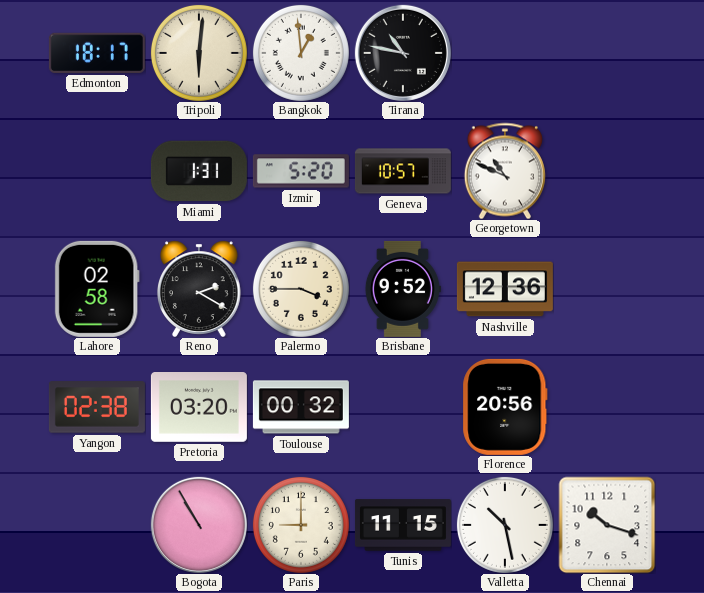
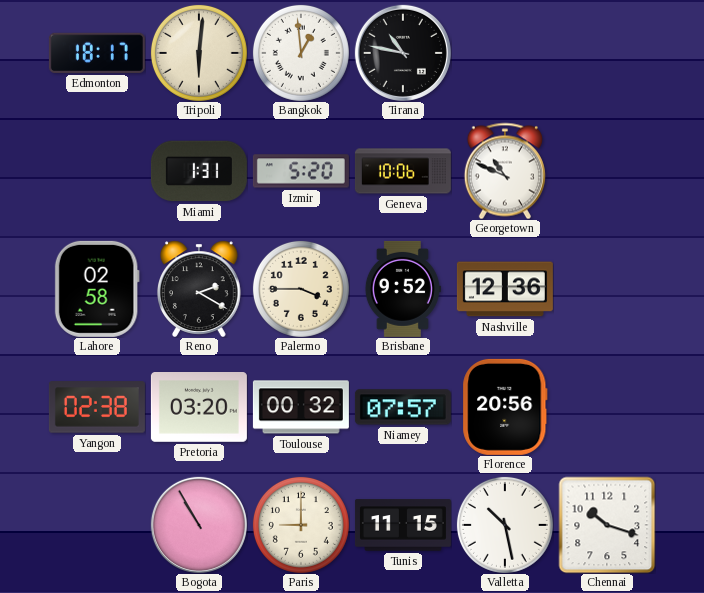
Geneva: 10:57 -> 10:06 (403, 171)
Niamey: none -> 07:57 (403, 407)
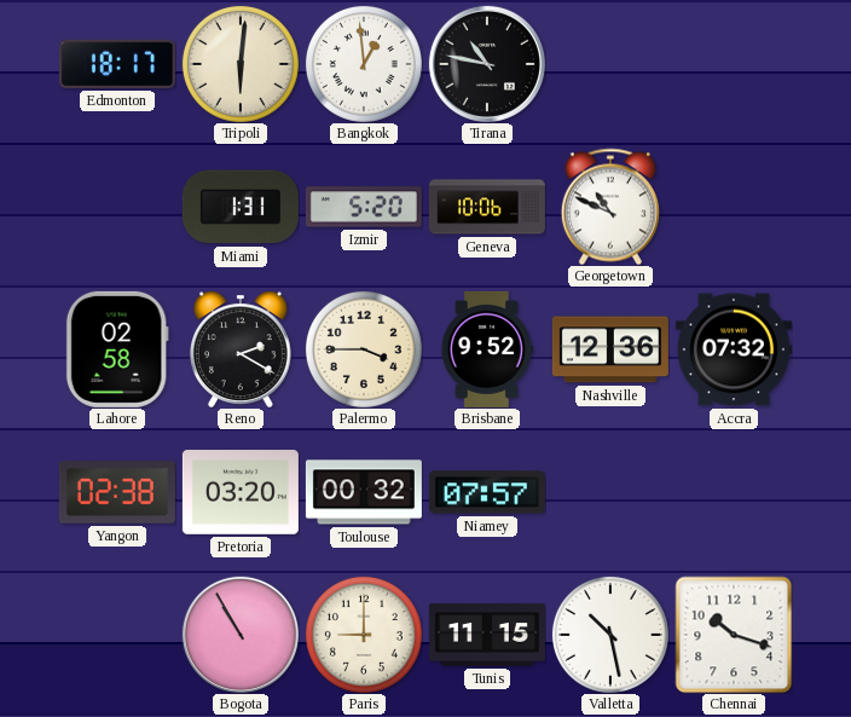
Accra: none -> 07:32 (734, 349)
Florence: 20:56 -> none (505, 407)
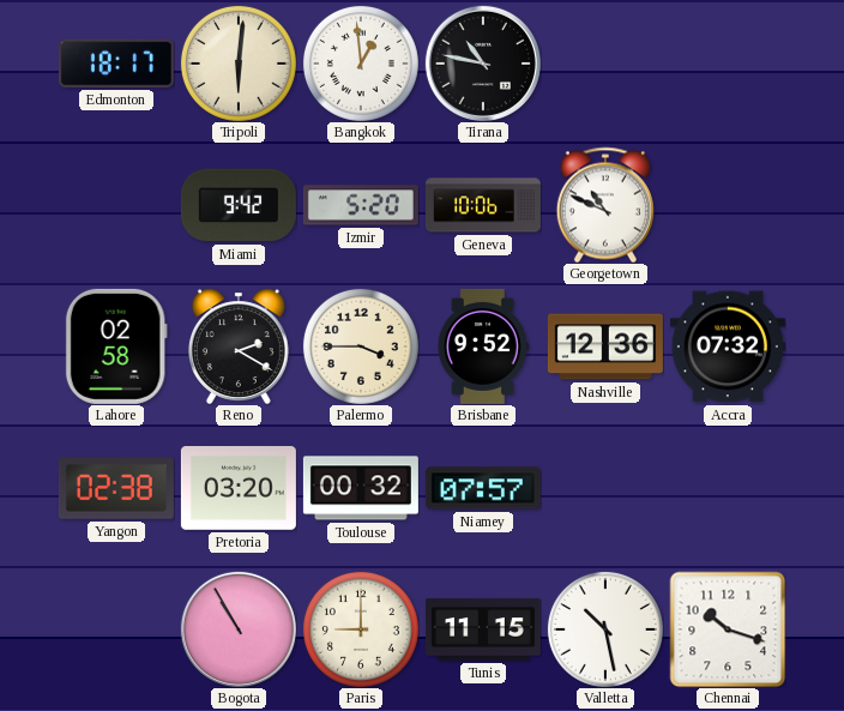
Miami: 1:31 -> 9:42 (239, 205)
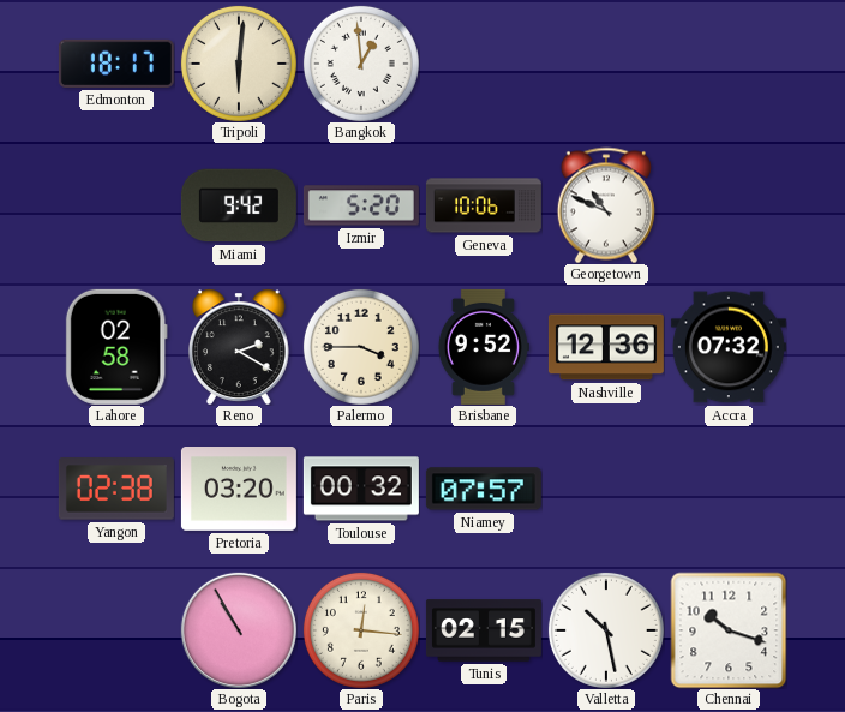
Tirana: 10:47 -> none (483, 64)
Paris: 9:00 -> 12:16 (361, 630)
Tunis: 11:15 -> 02:15 (484, 630)
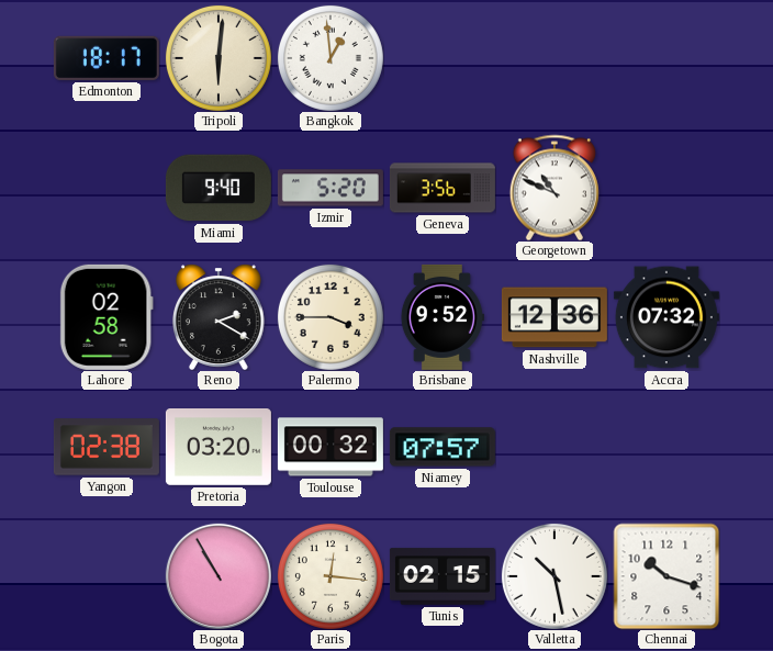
Miami: 9:42 -> 9:40 (219, 188)
Geneva: 10:06 -> 3:56 (442, 188)
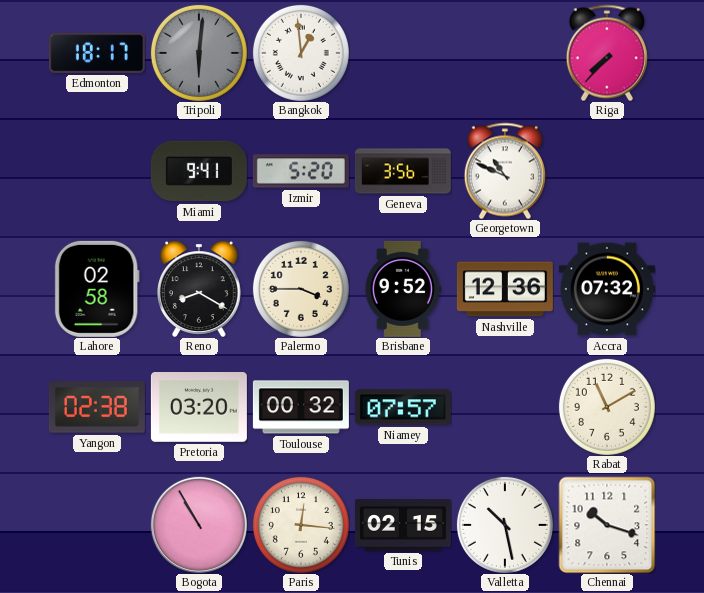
Tripoli dial: cream -> grey (199, 53)
Riga: none -> 7:37 (607, 53)
Miami: 9:40 -> 9:41 (199, 171)
Reno: 2:20 -> 8:20 (200, 289)
Rabat: none -> 11:10 (607, 407)
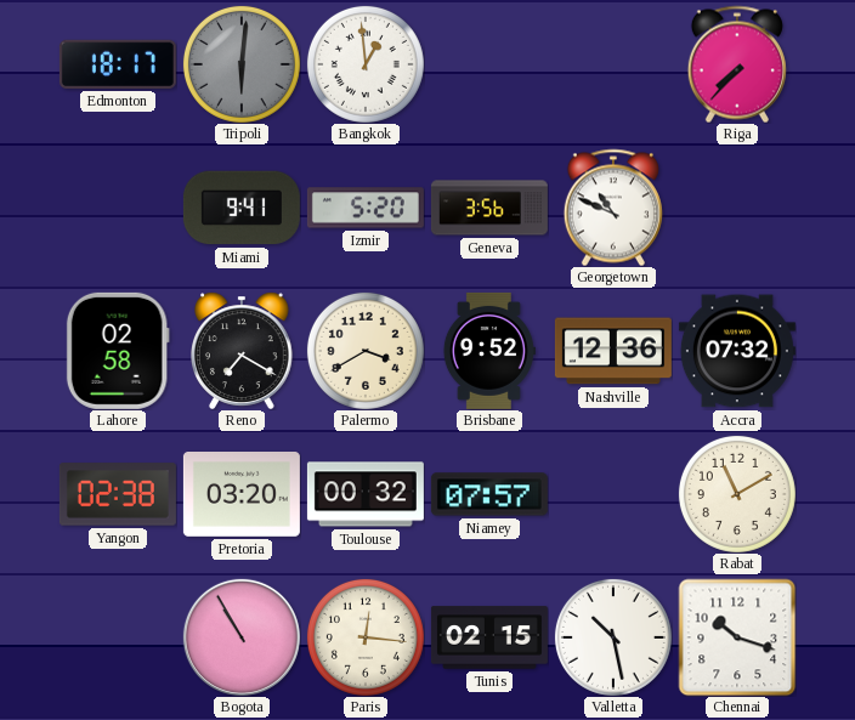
Reno: 8:20 -> 7:20 (243, 351)
Palermo: 3:45 -> 3:40 (366, 351)
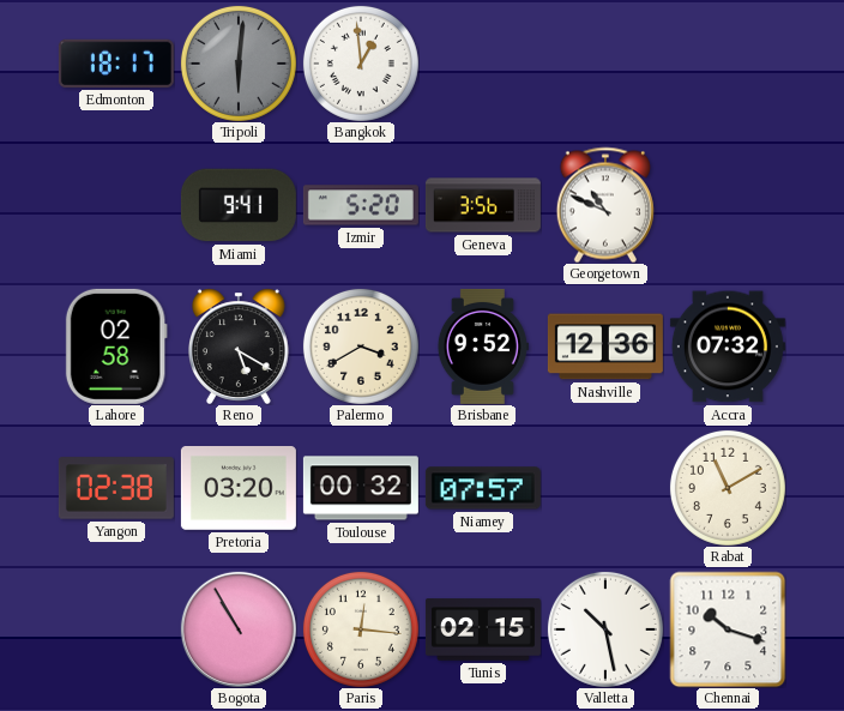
Riga: 7:37 -> none (737, 64)
Reno: 7:20 -> 5:20 (240, 347)
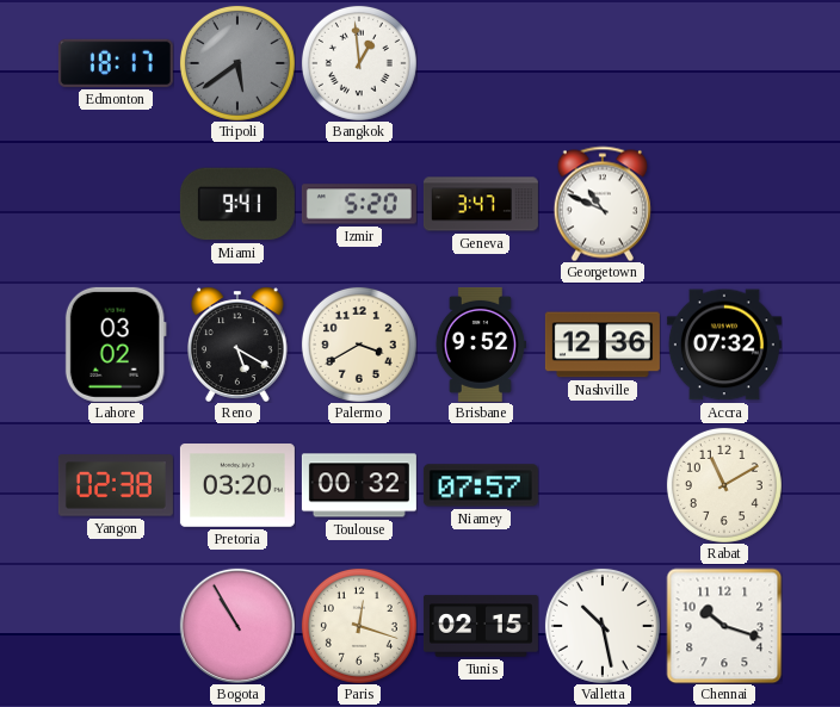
Tripoli: 6:01 -> 5:39 (237, 63)
Geneva: 3:56 -> 3:47 (481, 204)
Lahore: 02:58 -> 03:02 (116, 345)
Paris: 12:16 -> 12:18 (359, 626)
